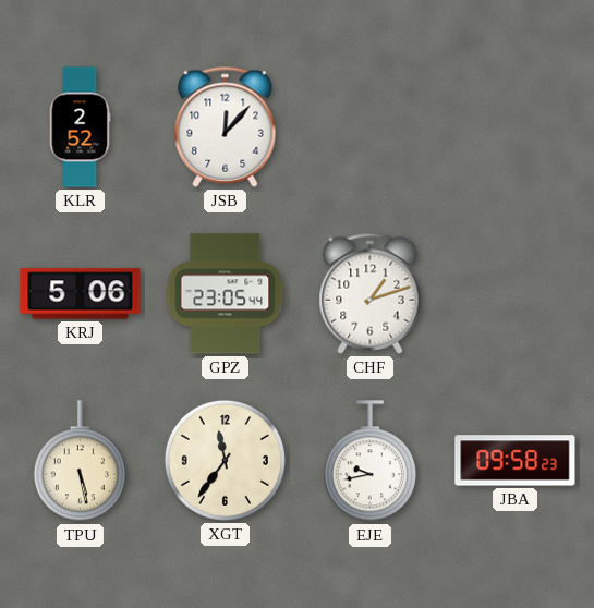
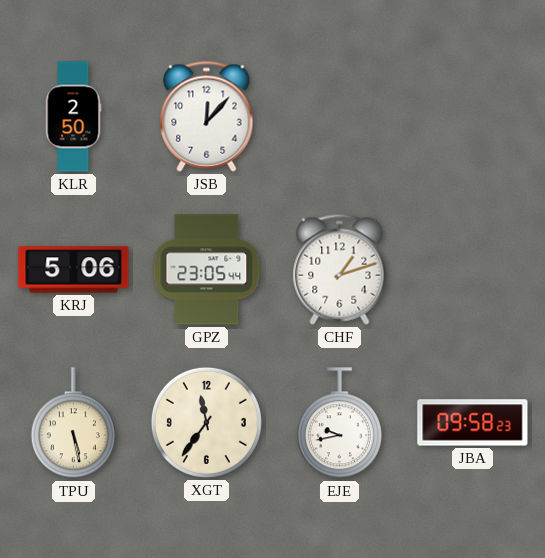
KLR: 2:52 -> 2:50 (73, 117)
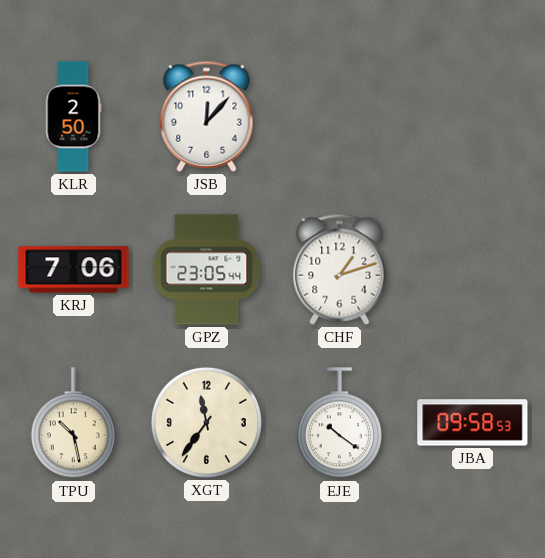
KRJ: 5:06 -> 7:06 (74, 270)
TPU: 5:28 -> 10:28 (73, 423)
EJE: 9:43 -> 10:21 (339, 423)
JBA: 09:58:23 -> 09:58:53 (473, 423)
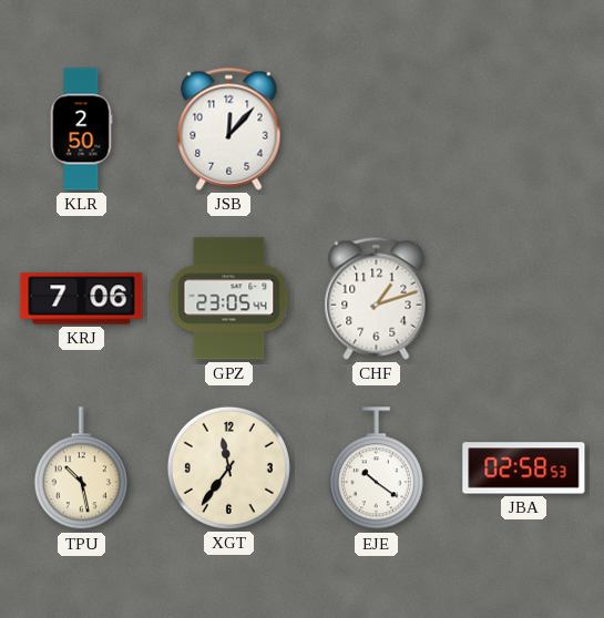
JBA: 09:58 -> 02:58 (524, 468)
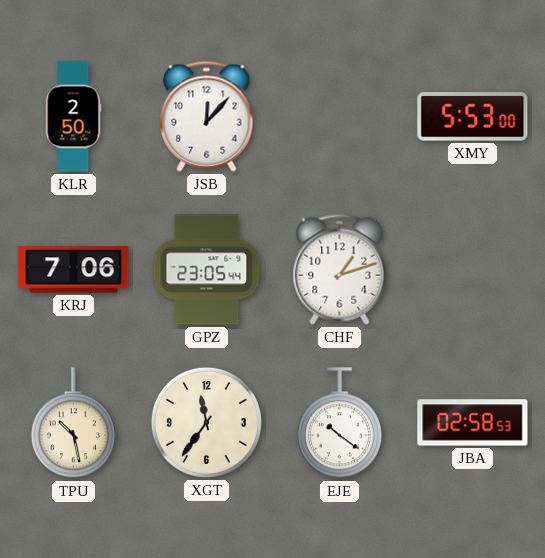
XMY: none -> 5:53 (473, 117)
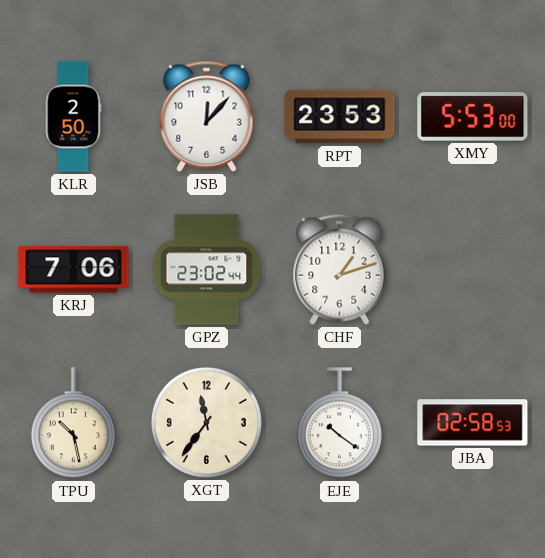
RPT: none -> 23:53 (340, 117)
GPZ: 23:05 -> 23:02 (207, 270)
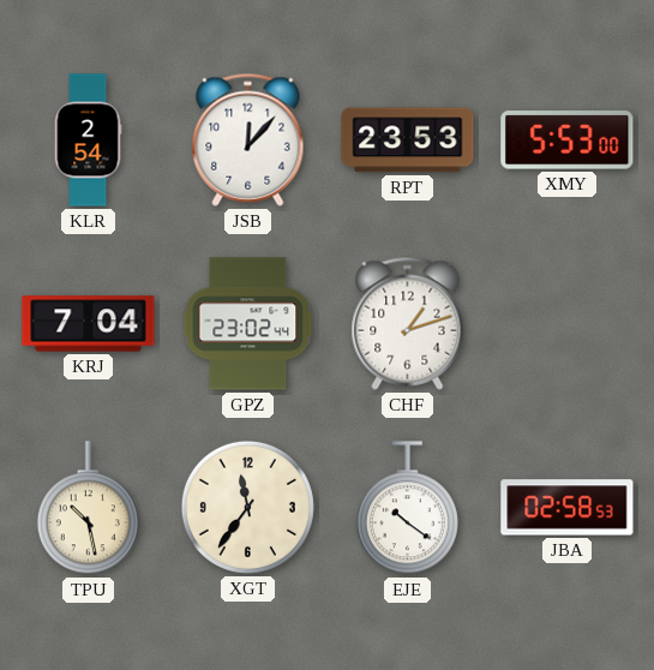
KLR: 2:50 -> 2:54 (88, 140)
KRJ: 7:06 -> 7:04 (89, 324)
